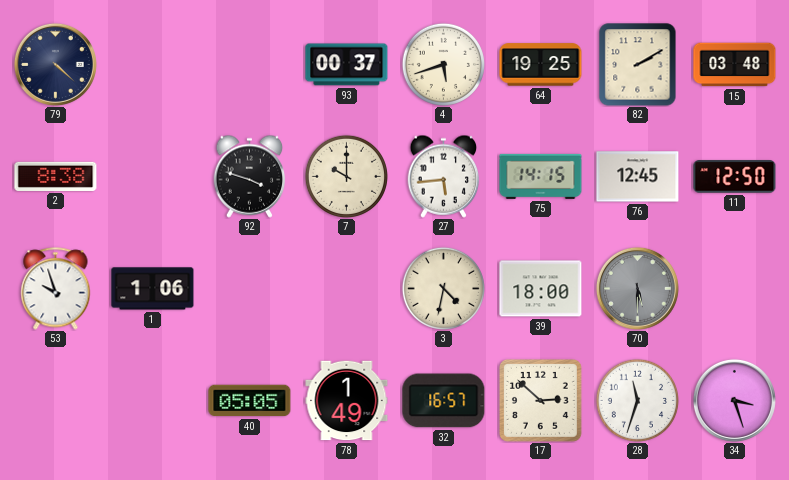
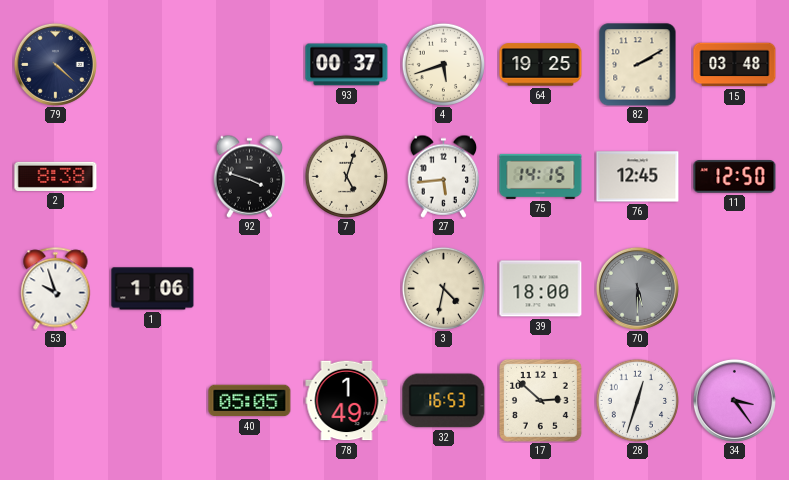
7: 10:00 -> 5:03 (346, 176)
32: 16:57 -> 16:53 (444, 401)
28: 11:33 -> 12:33 (637, 400)
34: 3:27 -> 3:24 (734, 400)
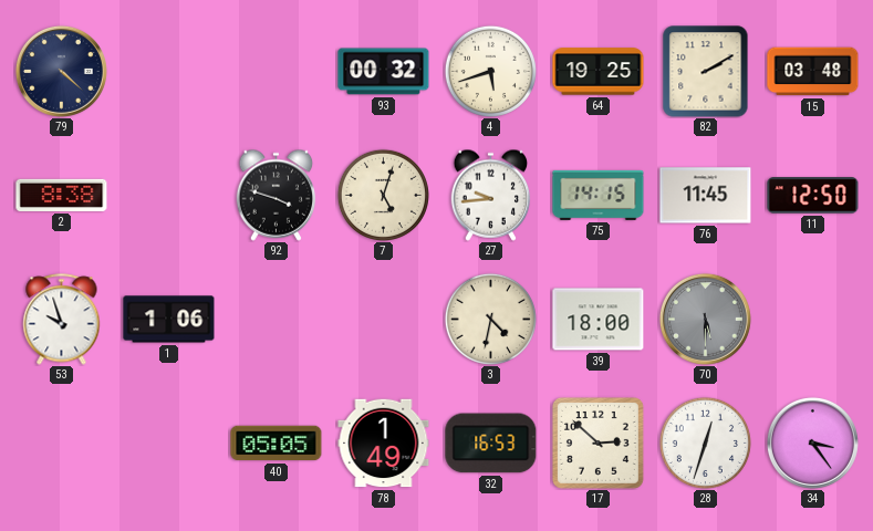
93: 00:37 -> 00:32 (384, 72)
27: 5:44 -> 9:44 (491, 195)
76: 12:45 -> 11:45 (706, 196)
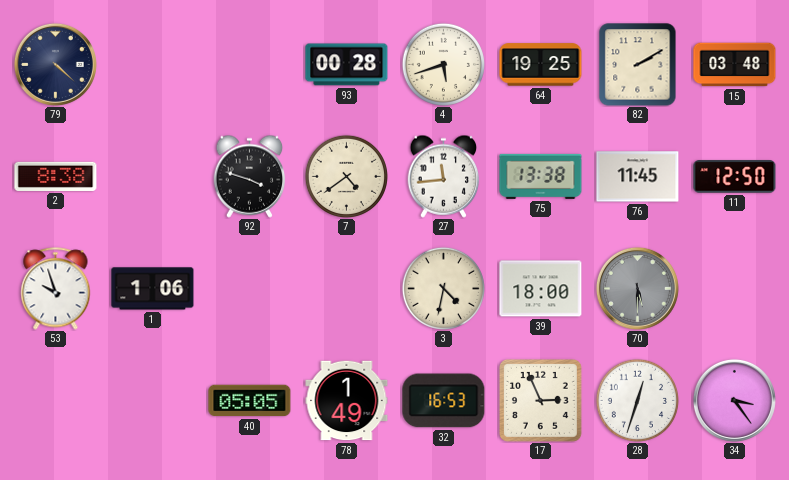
93: 00:32 -> 00:28 (347, 65)
7: 5:03 -> 4:39 (346, 176)
27: 9:44 -> 11:44 (444, 176)
75: 14:15 -> 13:38 (541, 176)
17: 2:52 -> 2:56 (540, 400)
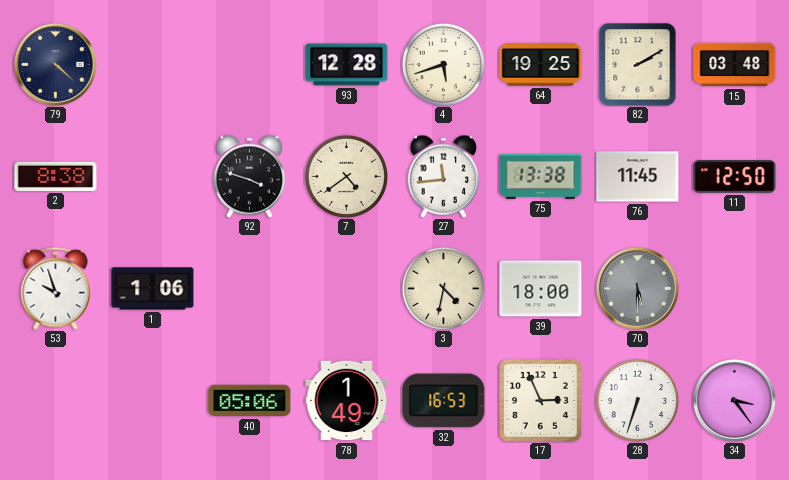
93: 00:28 -> 12:28 (347, 65)
40: 05:05 -> 05:06 (250, 401)
28: 12:33 -> 6:33 (637, 400)
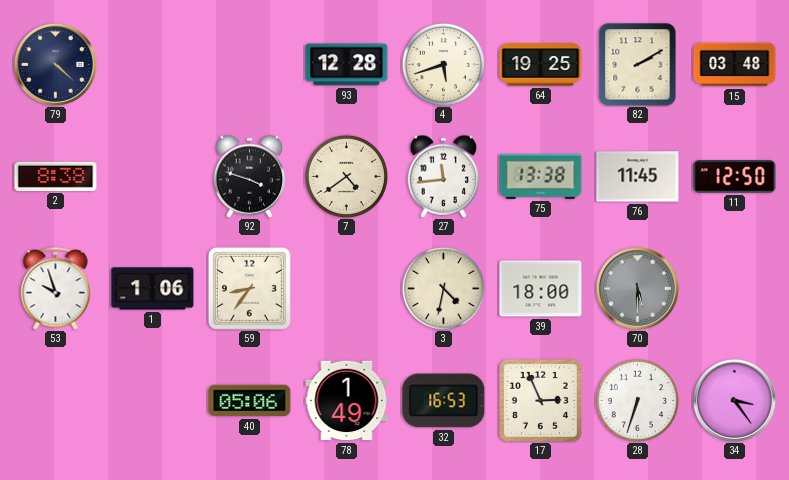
59: none -> 8:36 (249, 288)
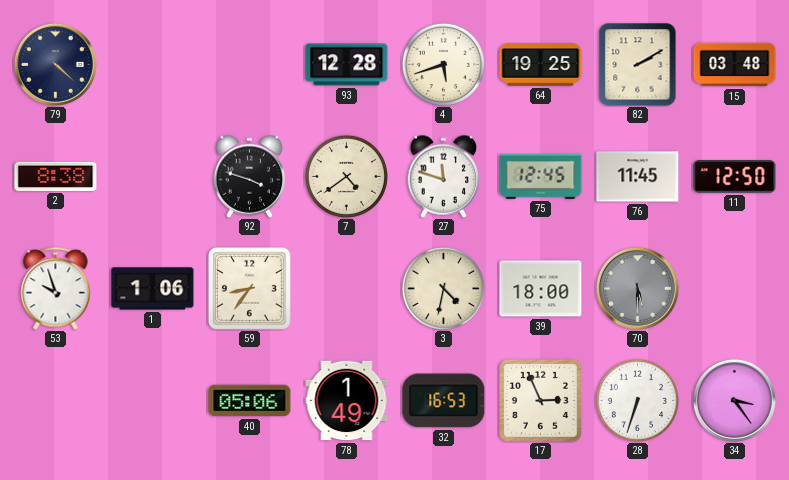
27: 11:44 -> 11:48 (444, 176)
75: 13:38 -> 12:45 (541, 176)
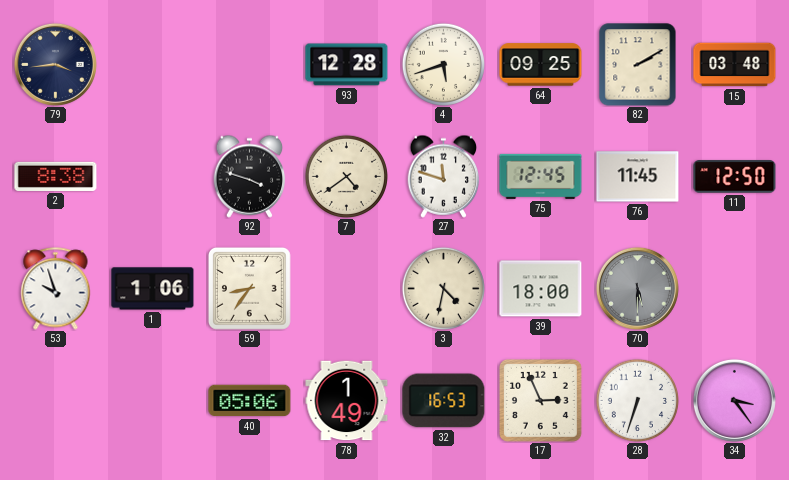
79: 4:22 -> 3:44 (55, 64)
64: 19:25 -> 09:25 (541, 65)
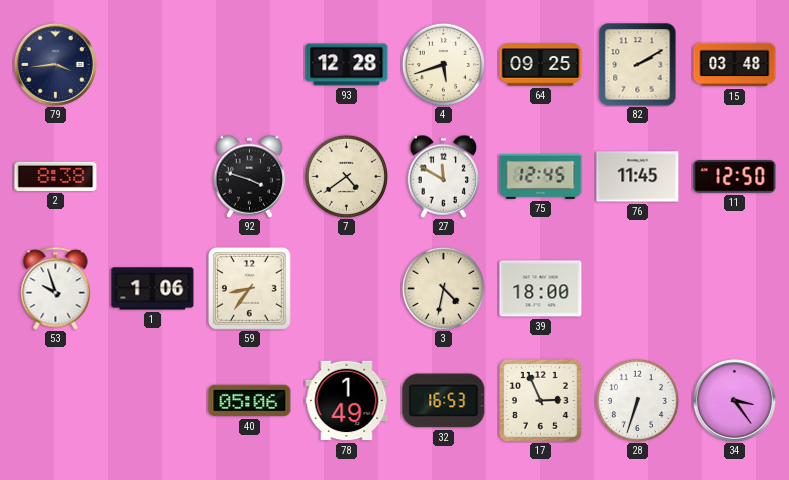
27: 11:48 -> 11:50 (444, 176)
70: 5:30 -> none (637, 288)
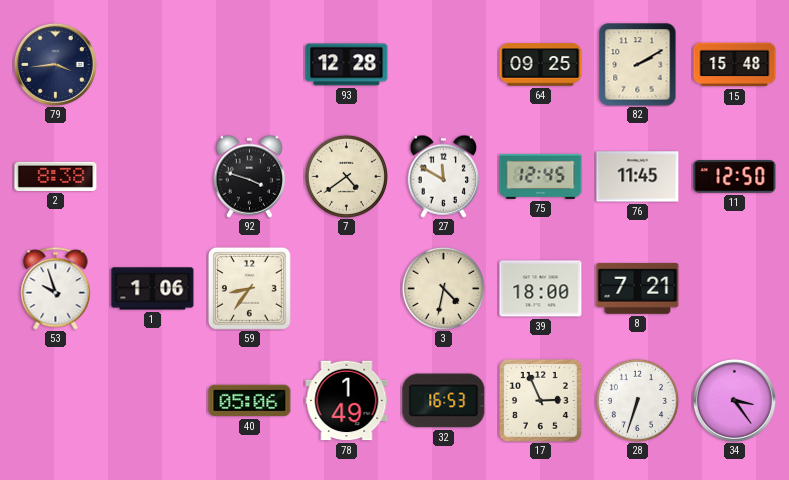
4: 5:42 -> none (443, 64)
15: 03:48 -> 15:48 (735, 65)
8: none -> 7:21 (638, 288)
